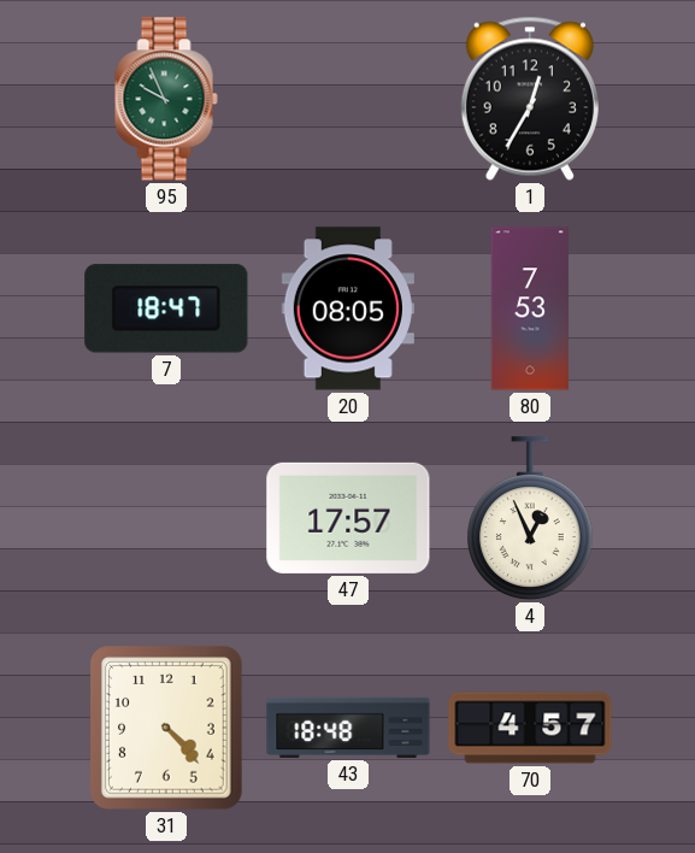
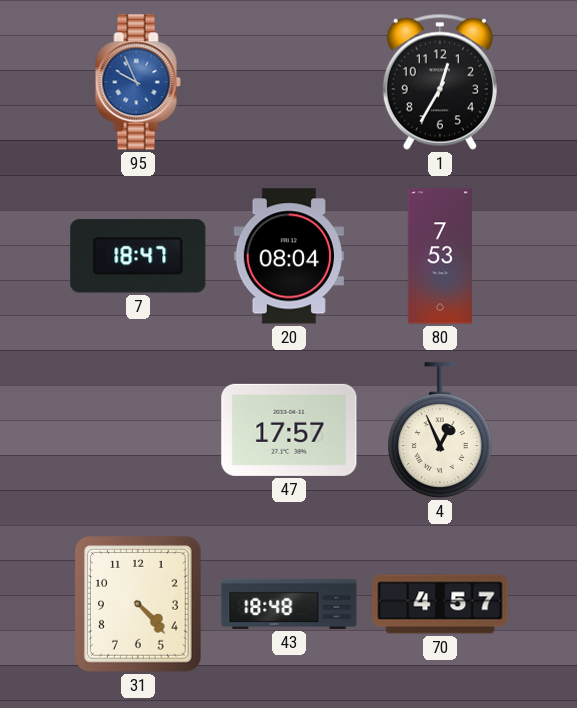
95 dial: green -> blue (138, 82)
20: 08:05 -> 08:04 (289, 256)
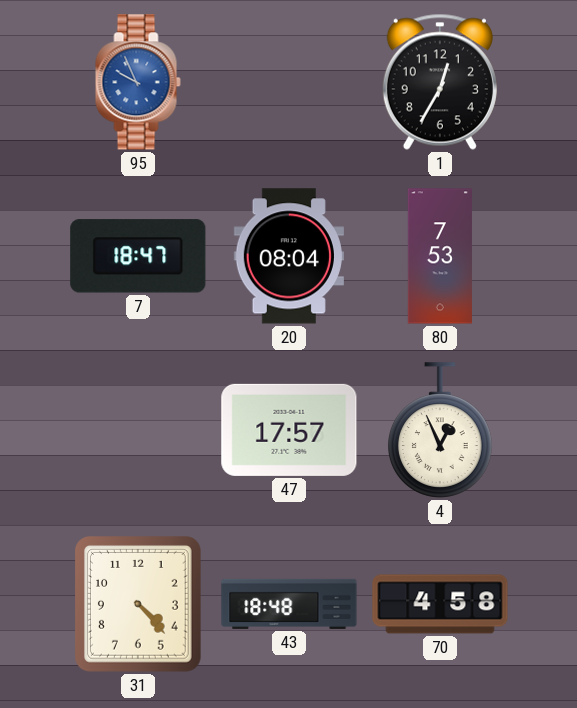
70: 4:57 -> 4:58 (440, 604)
